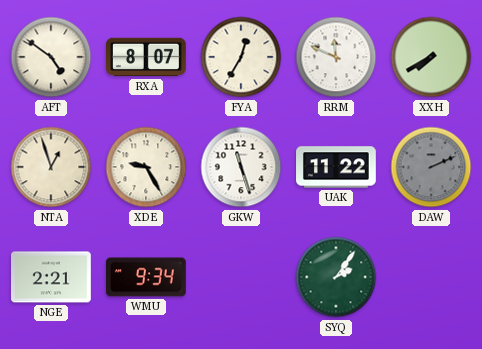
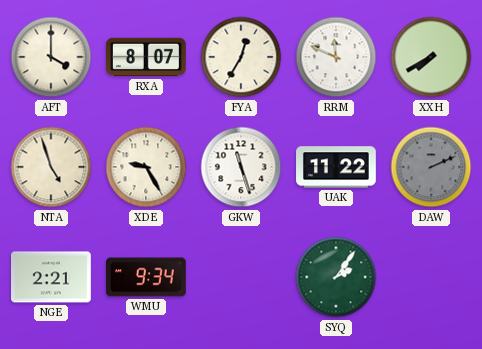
AFT: 4:51 -> 4:00 (51, 57)
NTA: 12:57 -> 4:57 (51, 167)
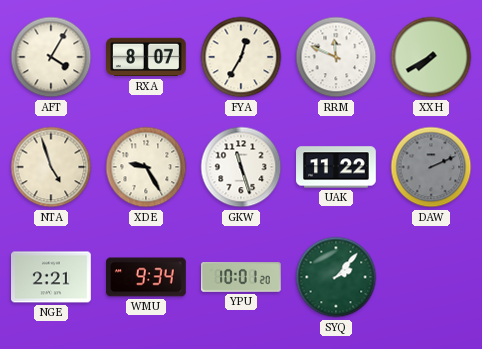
AFT: 4:00 -> 4:05 (51, 57)
YPU: none -> 10:01 (242, 278)
SYQ: 2:06 -> 2:07 (336, 277)
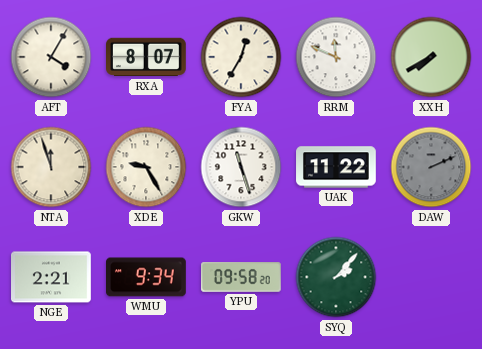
NTA: 4:57 -> 11:57 (51, 167)
YPU: 10:01 -> 09:58 (242, 278)
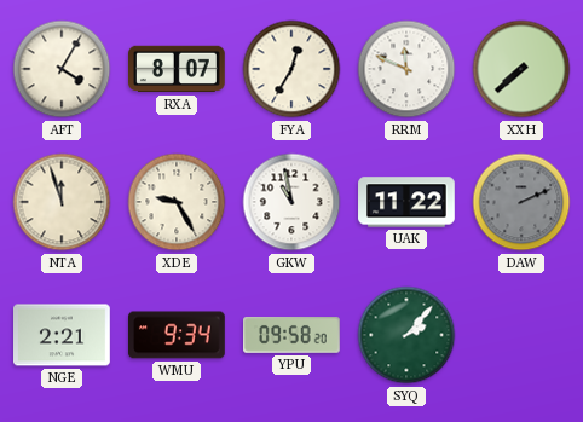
XXH: 7:40 -> 7:38 (521, 69)
GKW: 11:27 -> 10:58 (291, 202)
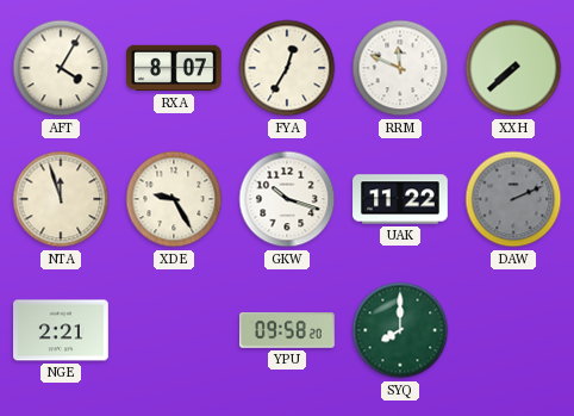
GKW: 10:58 -> 10:18 (287, 199)
WMU: 9:34 -> none (178, 335)
SYQ: 2:07 -> 8:00 (400, 330)
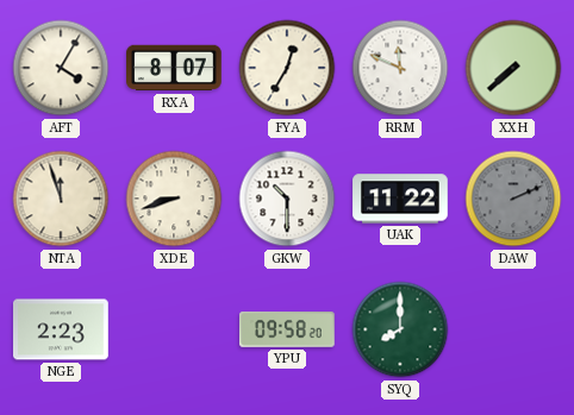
XDE: 9:25 -> 8:42 (174, 199)
GKW: 10:18 -> 10:30 (287, 199)
NGE: 2:21 -> 2:23 (62, 329)
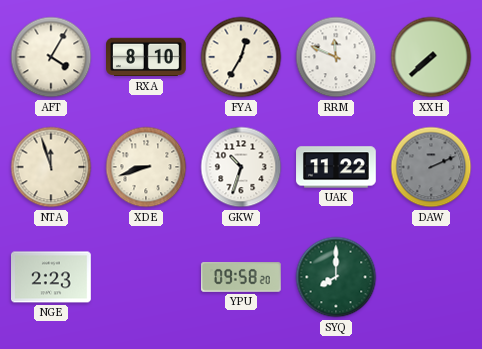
RXA: 8:07 -> 8:10 (147, 57)
GKW: 10:30 -> 10:33 (241, 167)
